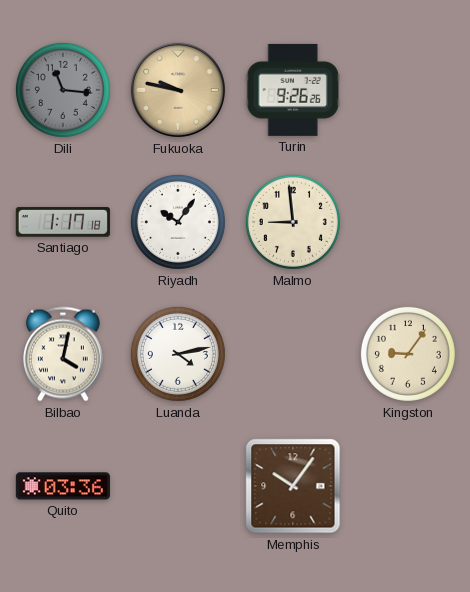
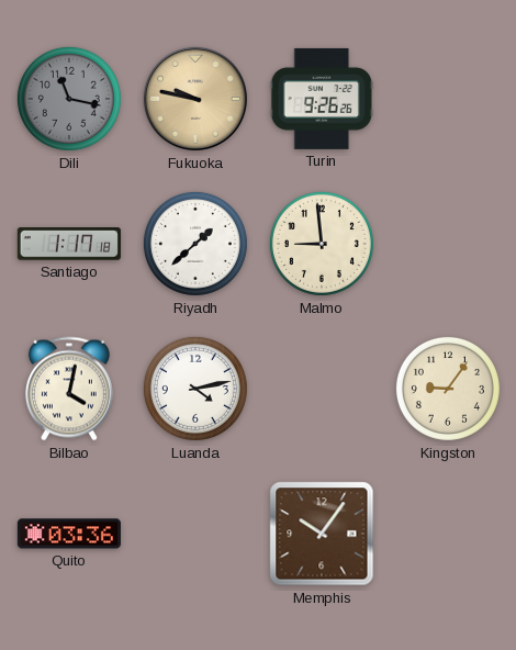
Dili: 11:16 -> 11:17 (69, 99)
Riyadh: 10:06 -> 1:38 (195, 244)
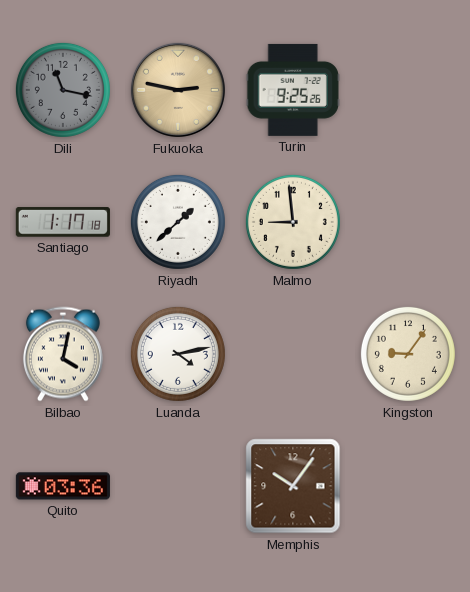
Fukuoka: 9:47 -> 2:47 (178, 90)
Turin: 9:26 -> 9:25 (293, 90)
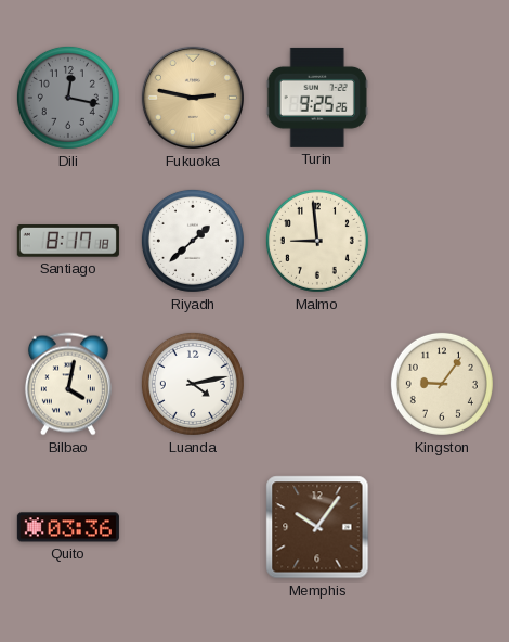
Dili: 11:17 -> 12:17 (68, 98)
Santiago: 1:17 -> 8:17 (68, 241)
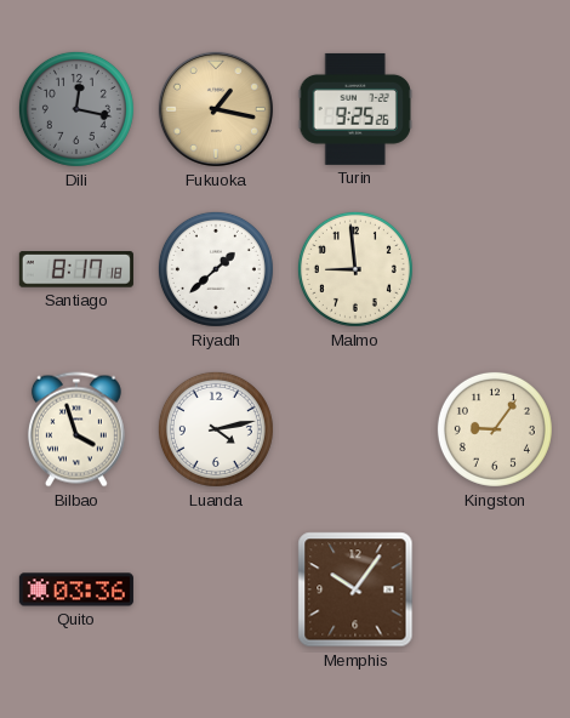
Fukuoka: 2:47 -> 1:17 (216, 109)
Bilbao: 4:02 -> 3:57 (76, 429)
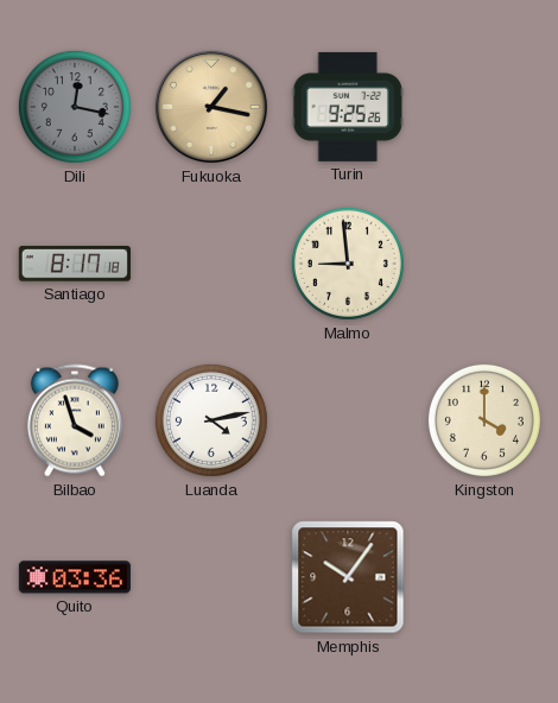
Riyadh: 1:38 -> none (216, 269)
Kingston: 9:06 -> 4:00 (484, 420)
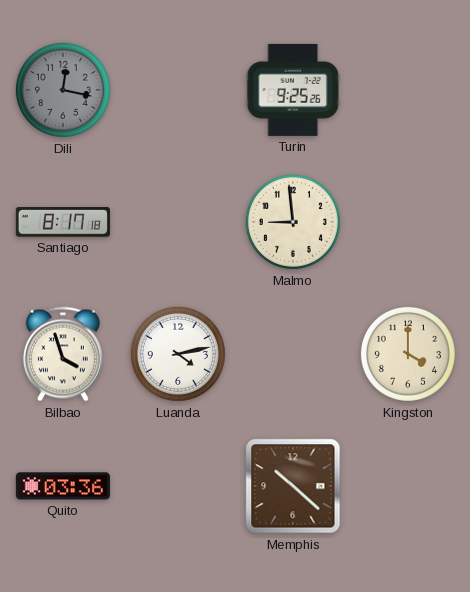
Fukuoka: 1:17 -> none (211, 107)
Memphis: 10:06 -> 10:22 (293, 486)
